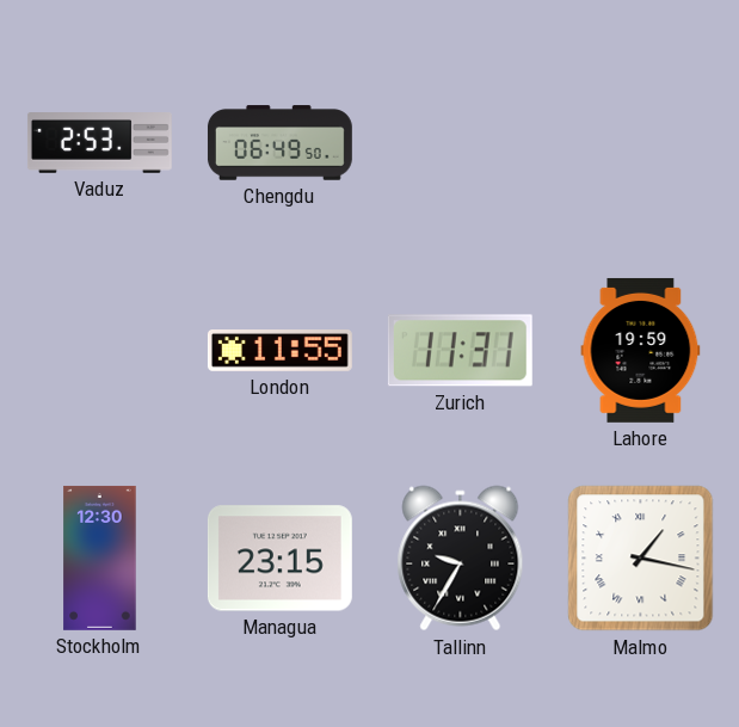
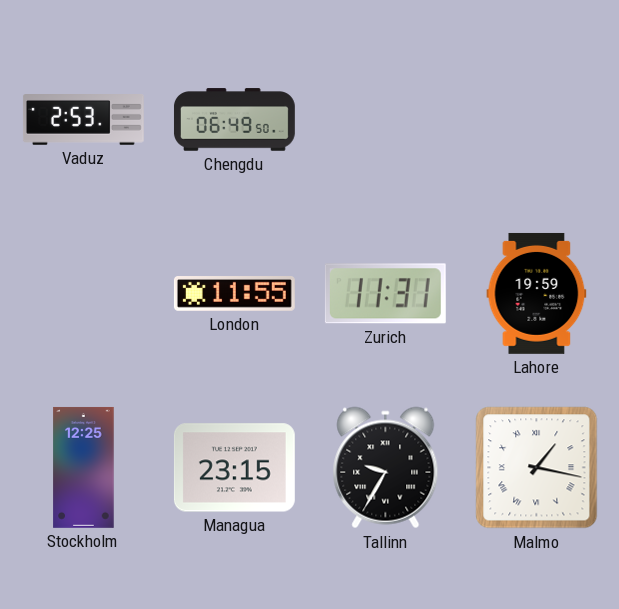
Stockholm: 12:30 -> 12:25 (84, 467)
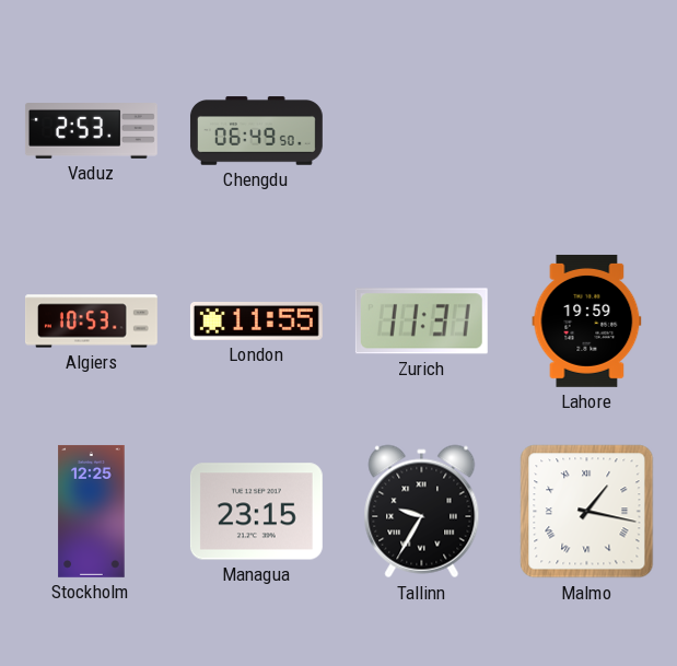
Algiers: none -> 10:53 (91, 322)
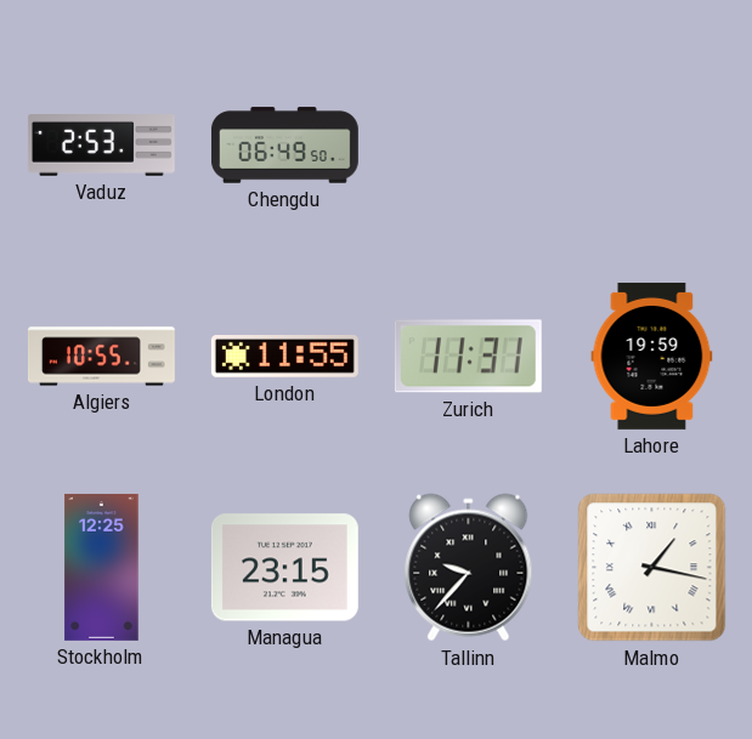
Algiers: 10:53 -> 10:55 (101, 357)
Tallinn: 9:35 -> 9:37 (469, 568)
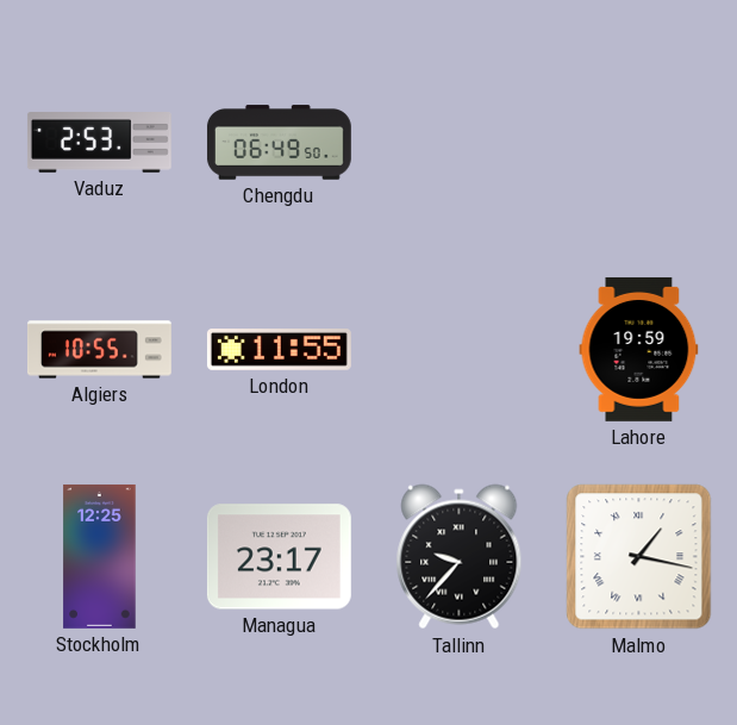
Zurich: 11:31 -> none (468, 357)
Managua: 23:15 -> 23:17 (279, 557)
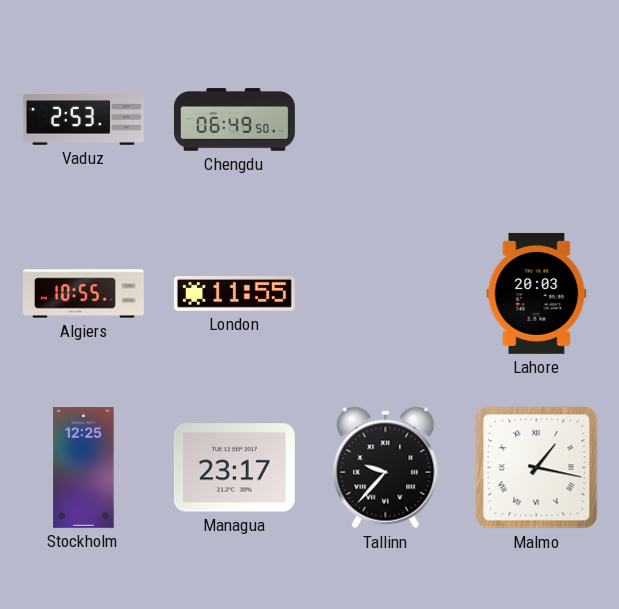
Lahore: 19:59 -> 20:03 (537, 293)
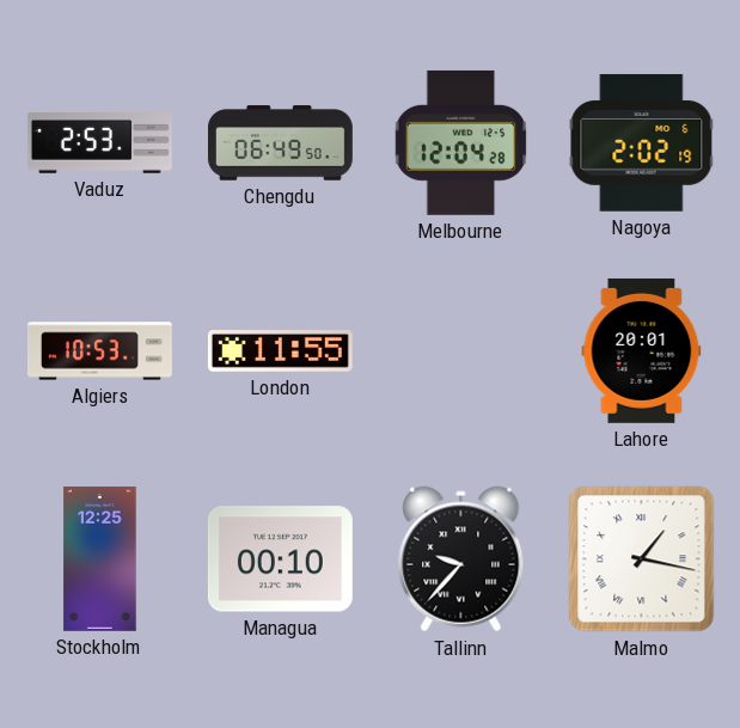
Melbourne: none -> 12:04 (461, 142)
Nagoya: none -> 2:02 (642, 143)
Algiers: 10:55 -> 10:53 (99, 351)
Lahore: 20:03 -> 20:01 (642, 350)
Managua: 23:17 -> 00:10 (280, 559)
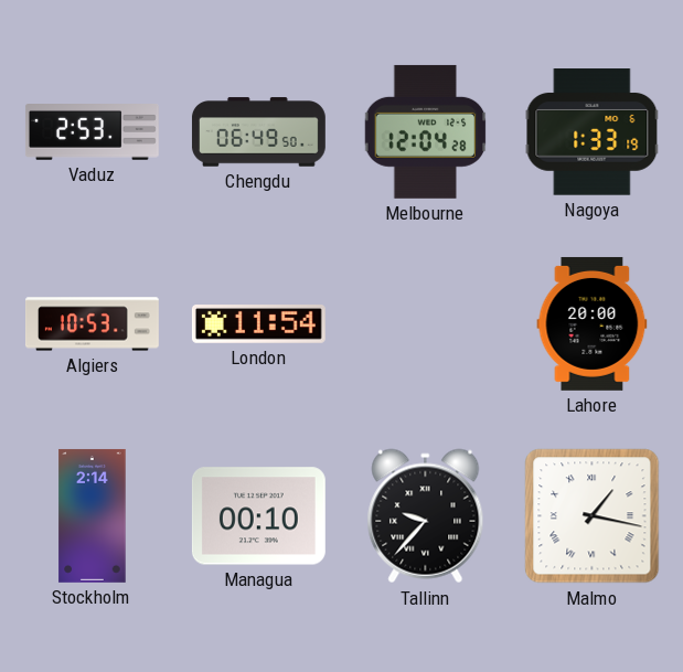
Nagoya: 2:02 -> 1:33 (593, 132)
London: 11:55 -> 11:54 (258, 324)
Lahore: 20:01 -> 20:00 (593, 323)
Stockholm: 12:25 -> 2:14 (93, 515)
